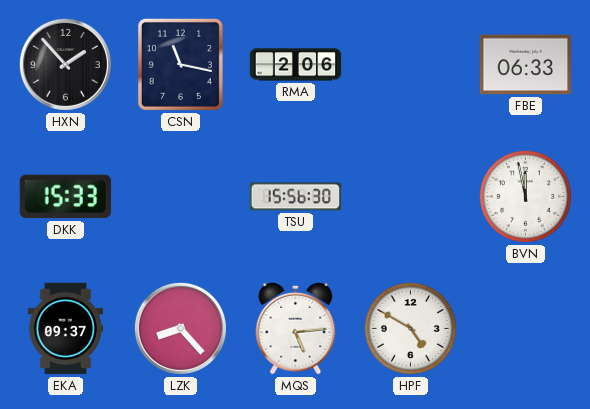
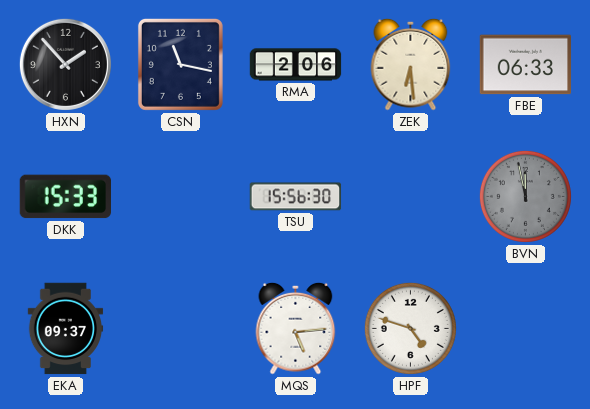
ZEK: none -> 6:29 (411, 64)
BVN dial: white -> grey (525, 196)
LZK: 8:23 -> none (180, 328)
HPF: 4:50 -> 4:48 (410, 328)
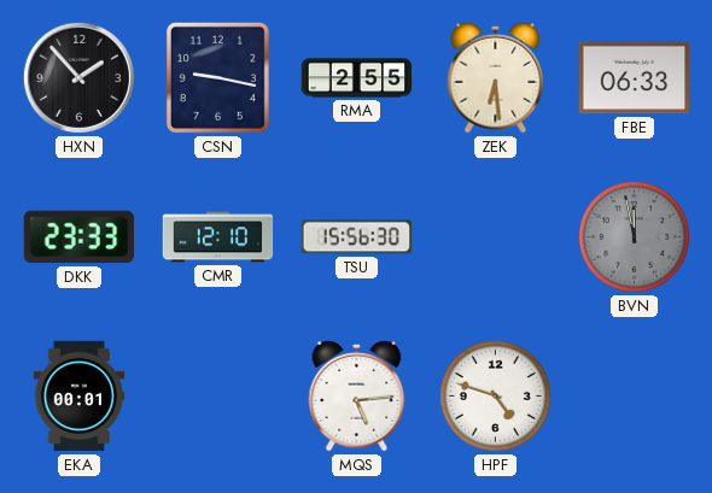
CSN: 11:17 -> 9:17 (217, 77)
RMA: 2:06 -> 2:55 (357, 78)
DKK: 15:33 -> 23:33 (78, 237)
CMR: none -> 12:10 (218, 237)
EKA: 09:37 -> 00:01 (80, 397)
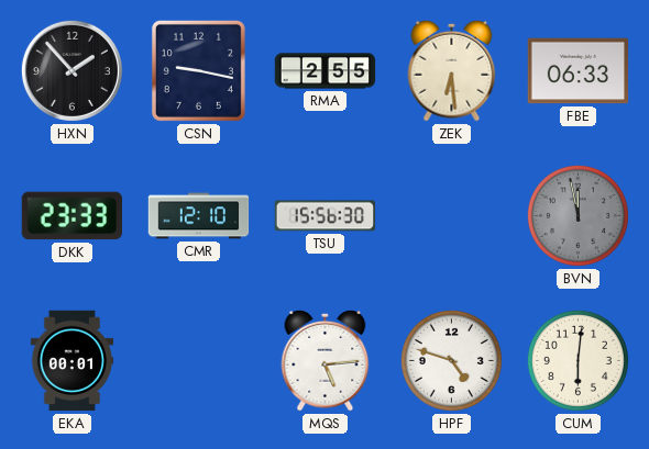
CUM: none -> 6:01 (577, 360)
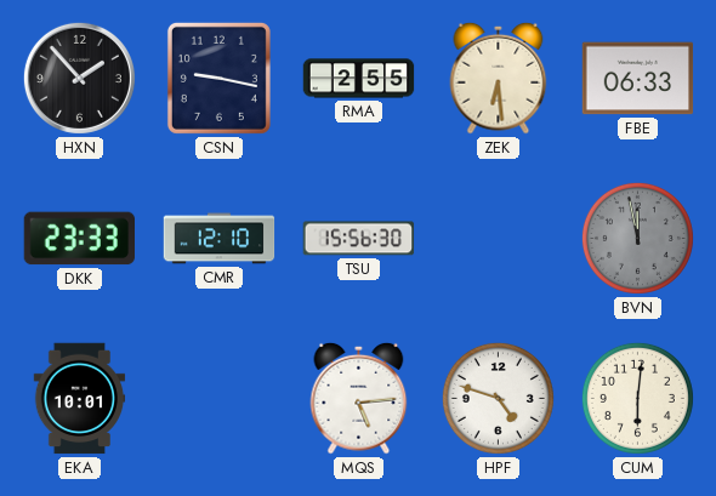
EKA: 00:01 -> 10:01 (80, 399)
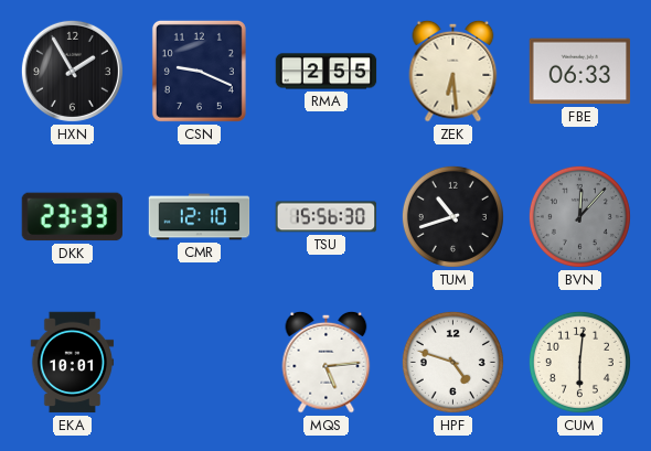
HXN: 1:53 -> 1:55 (72, 71)
CSN: 9:17 -> 9:19 (199, 71)
TUM: none -> 10:42 (452, 216)
BVN: 11:58 -> 12:07 (579, 216)
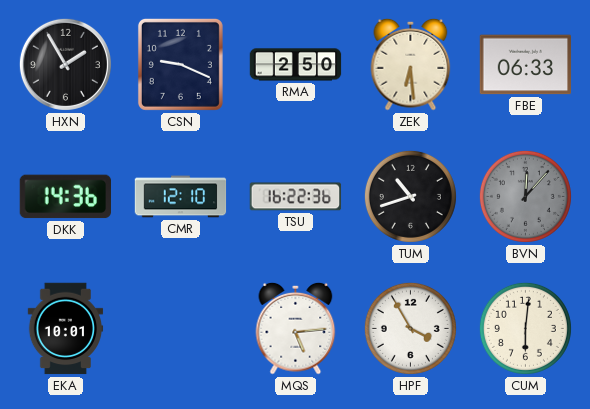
RMA: 2:55 -> 2:50 (296, 65)
DKK: 23:33 -> 14:36 (65, 197)
TSU: 15:56 -> 16:22 (296, 197)
HPF: 4:48 -> 3:55 (410, 328)
